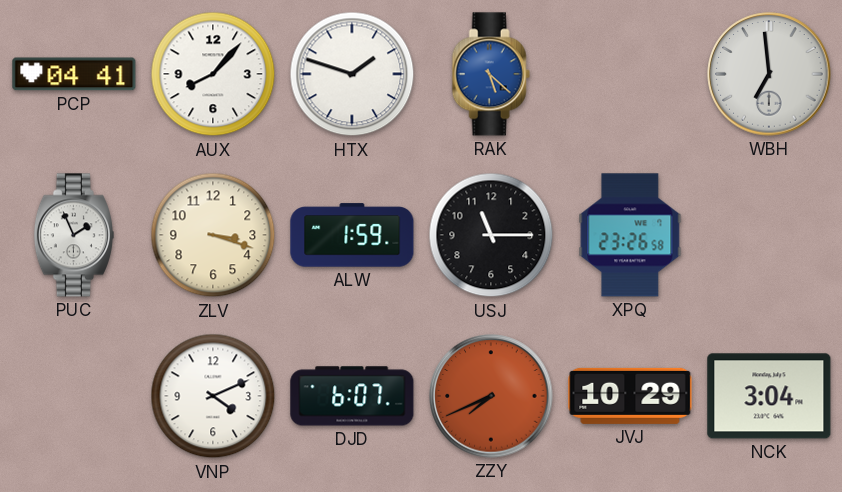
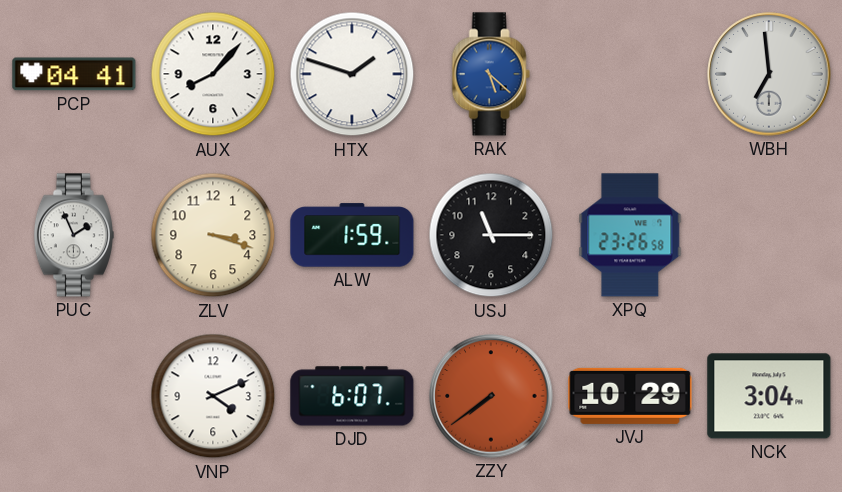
ZZY: 7:41 -> 7:39 (491, 396)
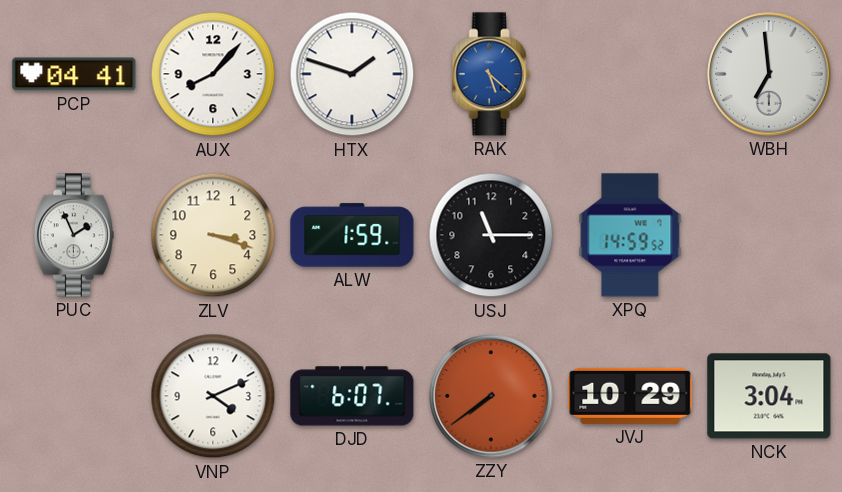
XPQ: 23:26 -> 14:59 (630, 235)
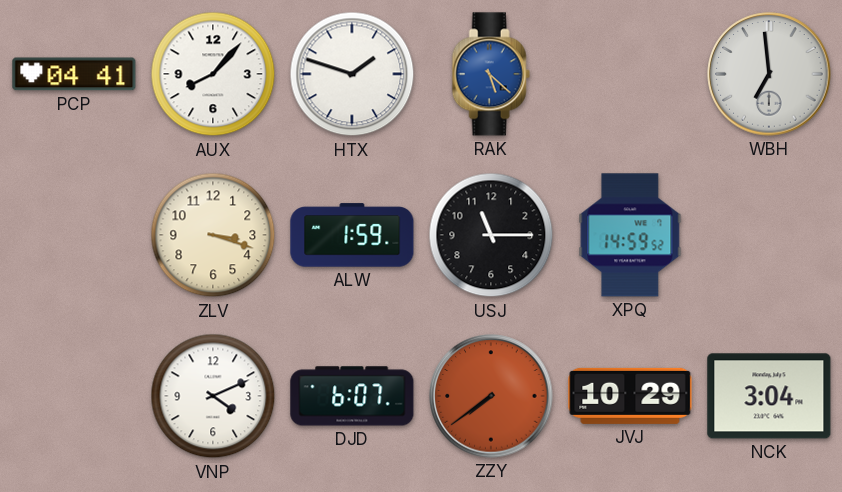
PUC: 1:56 -> none (74, 235)
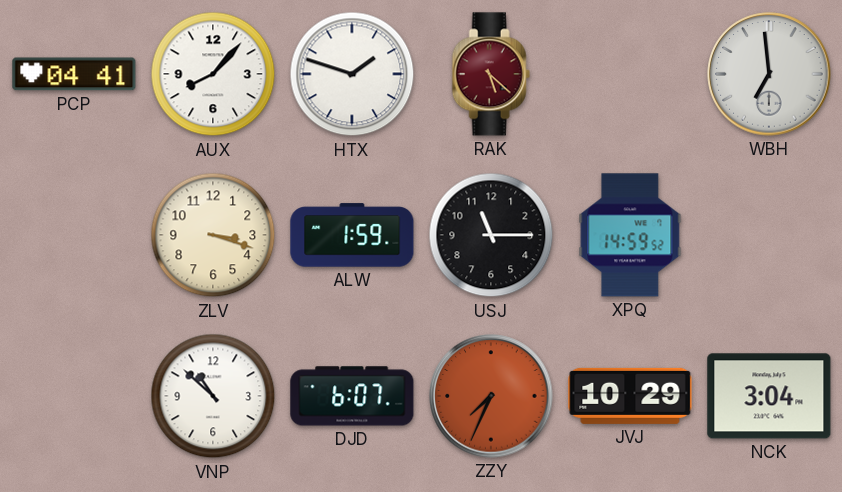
RAK dial: blue -> burgundy (491, 74)
VNP: 4:11 -> 10:52 (213, 396)
ZZY: 7:39 -> 7:34 (491, 396)
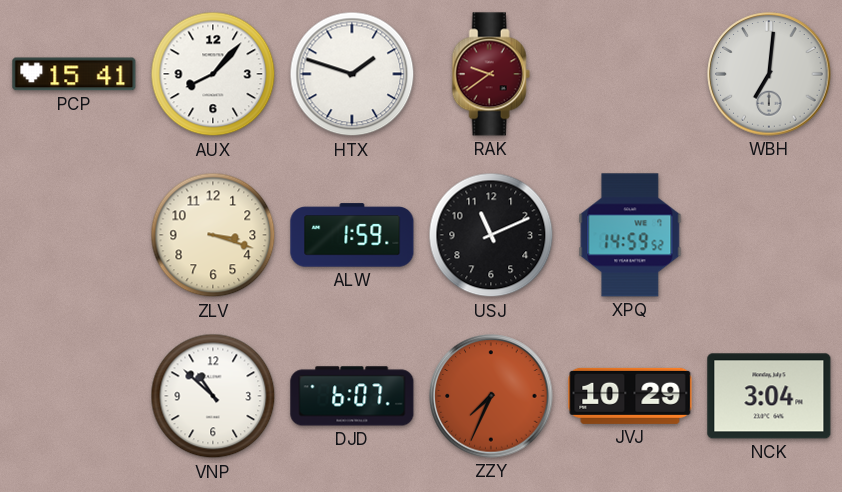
PCP: 04:41 -> 15:41 (74, 74)
RAK: 5:22 -> 9:39 (491, 74)
WBH: 6:59 -> 7:01 (769, 74)
USJ: 11:15 -> 11:11 (491, 235)
